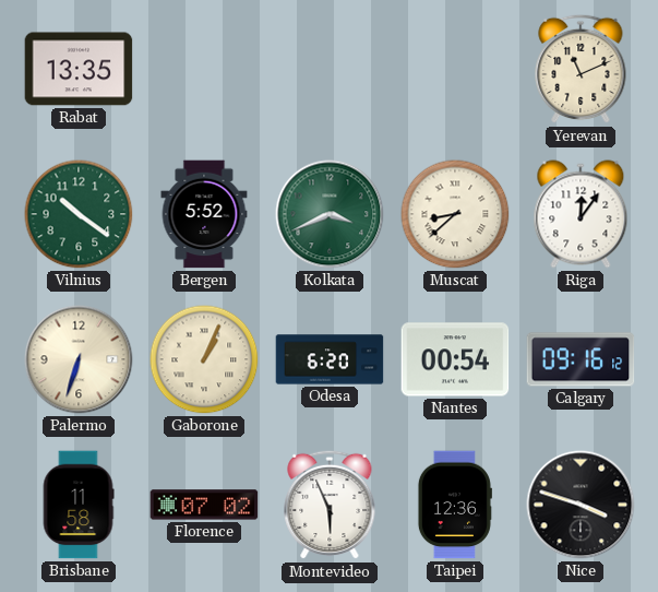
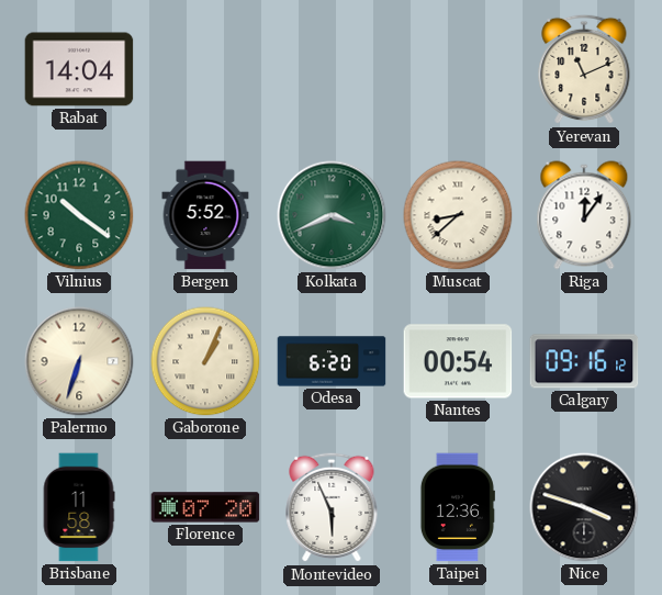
Rabat: 13:35 -> 14:04 (79, 69)
Florence: 07:02 -> 07:20 (205, 507)
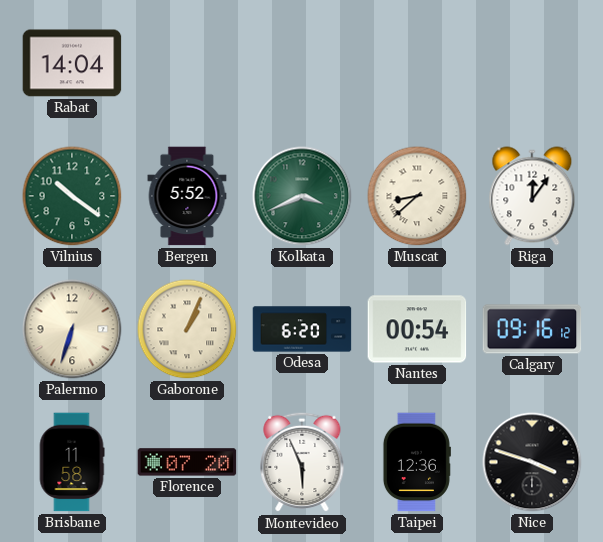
Yerevan: 11:11 -> none (584, 69)
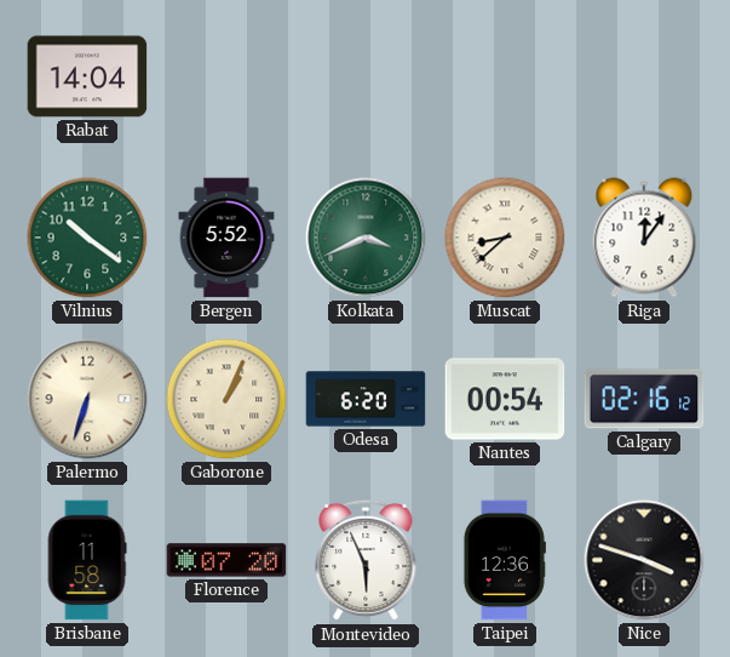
Calgary: 09:16 -> 02:16 (644, 399)
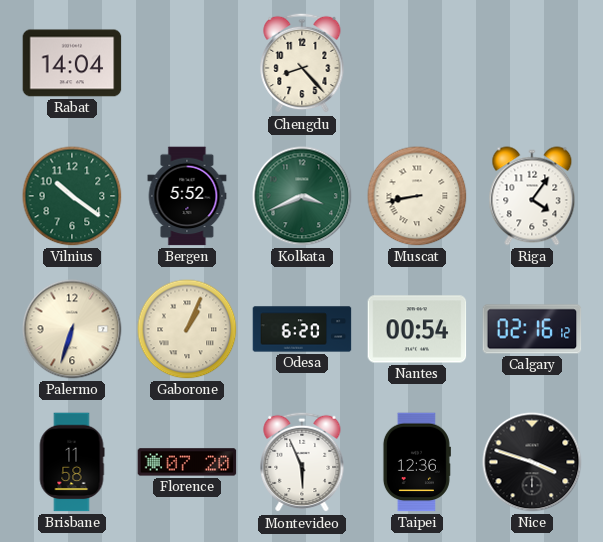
Chengdu: none -> 8:23 (302, 63)
Muscat: 8:38 -> 8:43 (417, 196)
Riga: 12:06 -> 4:06 (532, 196)
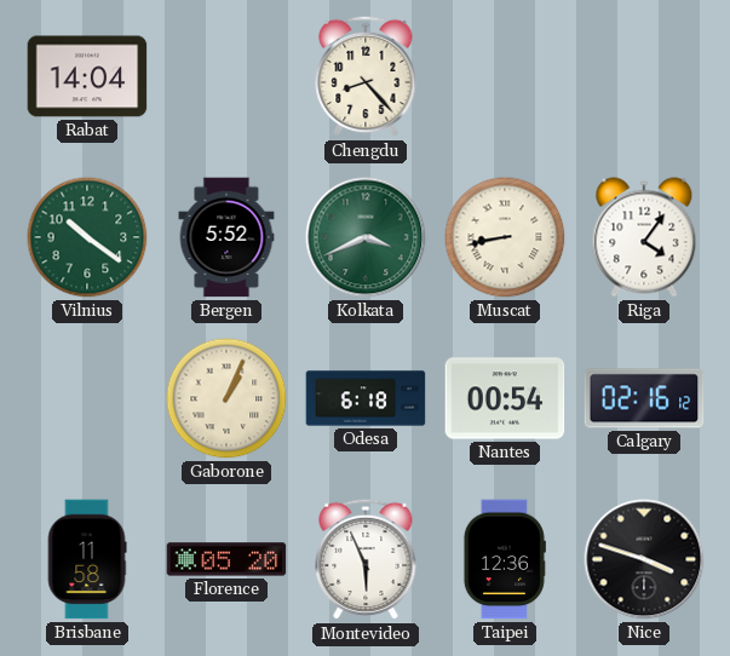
Palermo: 6:33 -> none (72, 329)
Odesa: 6:20 -> 6:18 (366, 398)
Florence: 07:20 -> 05:20 (226, 559)
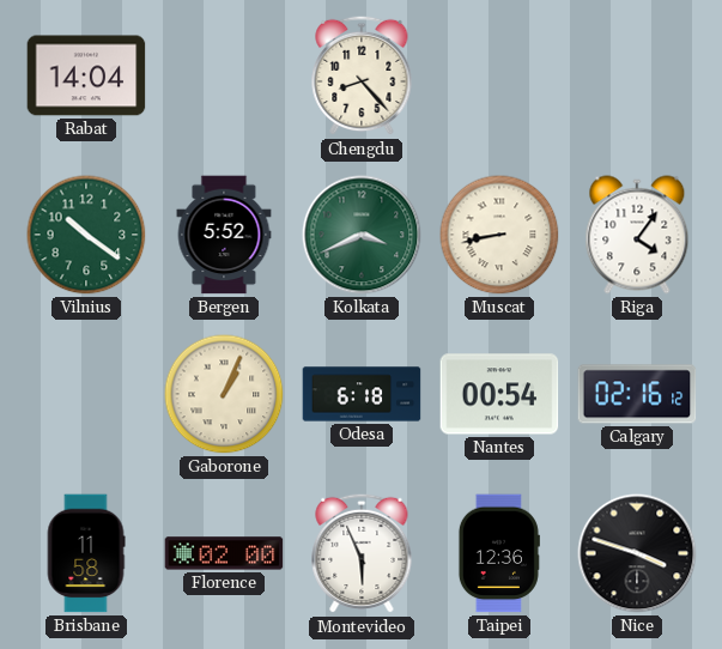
Florence: 05:20 -> 02:00 (224, 553)
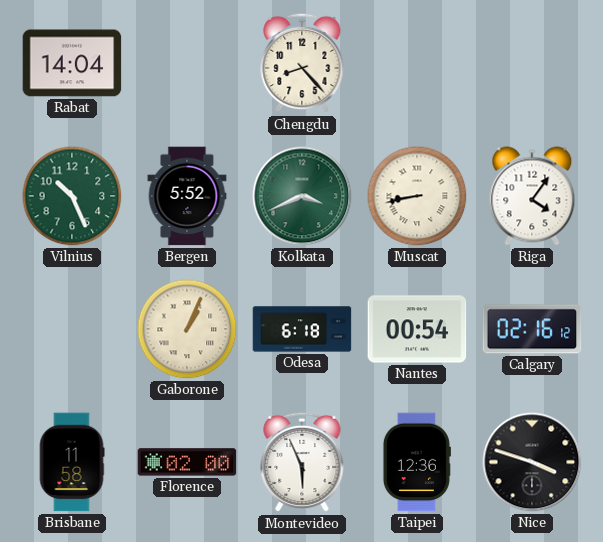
Vilnius: 10:21 -> 10:26 (72, 196)
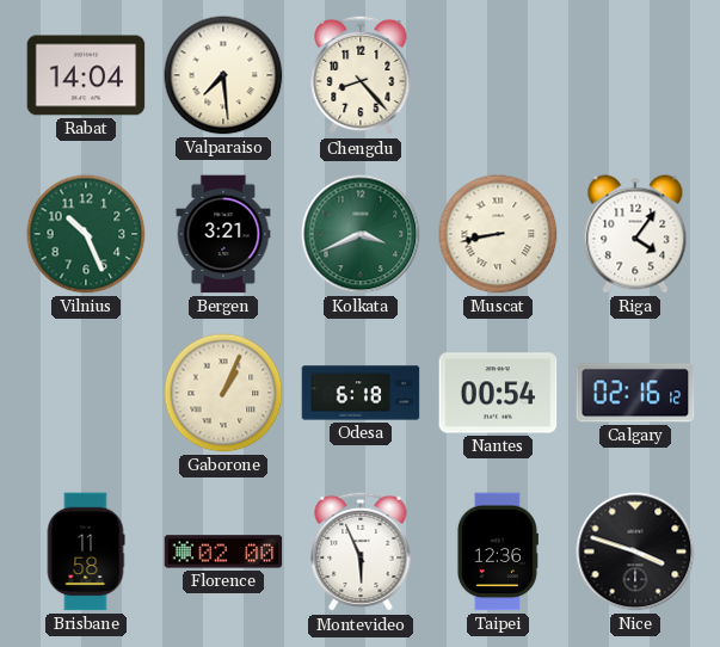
Valparaiso: none -> 7:29 (223, 75)
Bergen: 5:52 -> 3:21 (223, 234)
